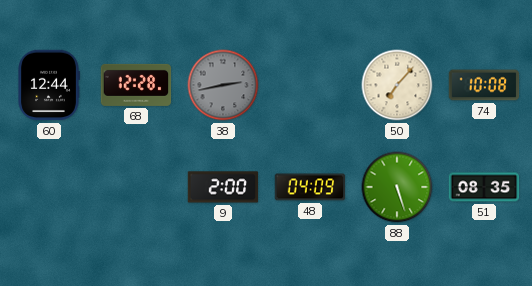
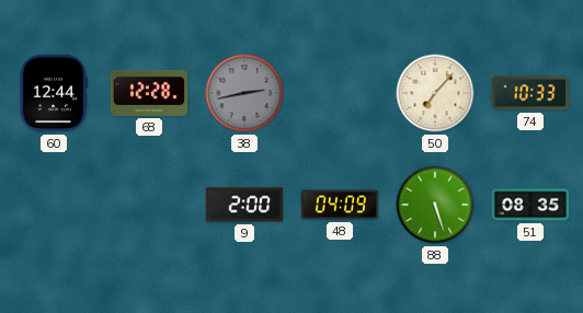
74: 10:08 -> 10:33 (530, 93)
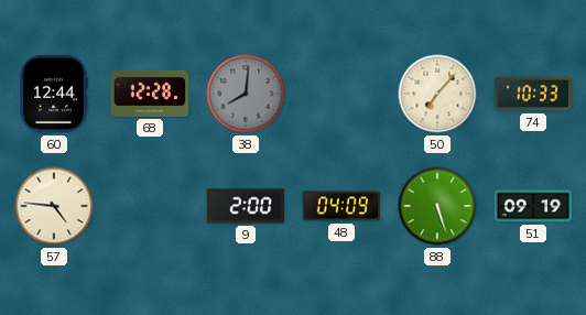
38: 2:43 -> 8:01 (246, 94)
57: none -> 4:46 (54, 206)
51: 08:35 -> 09:19 (533, 206)
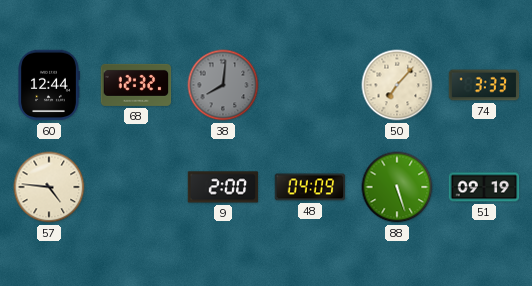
68: 12:28 -> 12:32 (136, 85)
74: 10:33 -> 3:33 (484, 85)
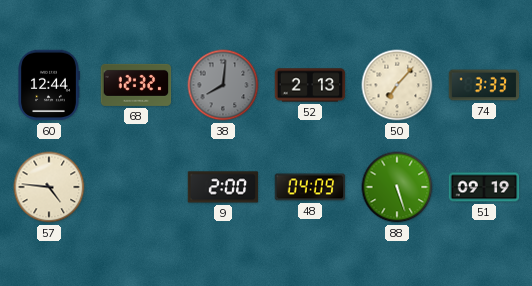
52: none -> 2:13 (310, 85)
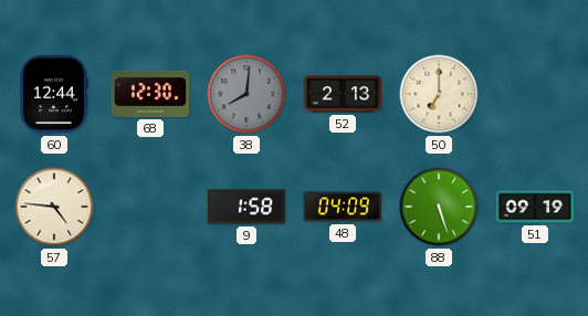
68: 12:32 -> 12:30 (150, 94)
50: 7:07 -> 7:00 (439, 94)
74: 3:33 -> none (484, 85)
9: 2:00 -> 1:58 (246, 207)
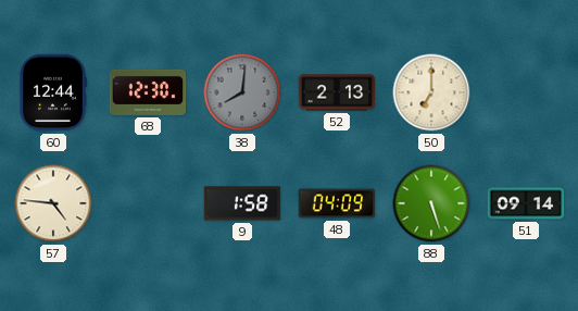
51: 09:19 -> 09:14 (526, 203)
